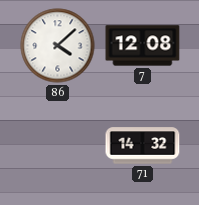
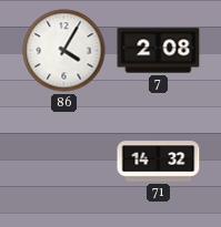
86: 4:08 -> 4:05 (64, 51)
7: 12:08 -> 2:08 (159, 51)
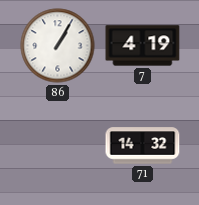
86: 4:05 -> 1:05 (58, 46)
7: 2:08 -> 4:19 (143, 46)
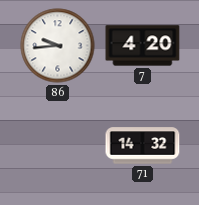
86: 1:05 -> 9:44 (58, 46)
7: 4:19 -> 4:20 (143, 46)
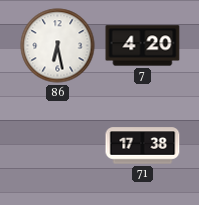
86: 9:44 -> 6:28 (58, 46)
71: 14:32 -> 17:38 (143, 146)
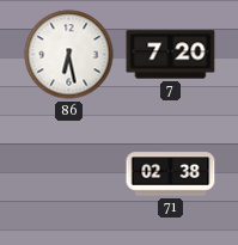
7: 4:20 -> 7:20 (171, 55)
71: 17:38 -> 02:38 (171, 174)
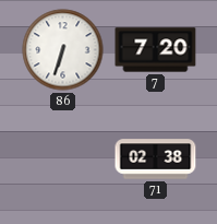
86: 6:28 -> 6:33 (63, 50)
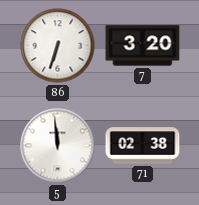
7: 7:20 -> 3:20 (143, 46)
5: none -> 11:59 (58, 146)
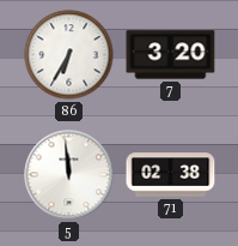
86: 6:33 -> 6:35 (69, 55)
